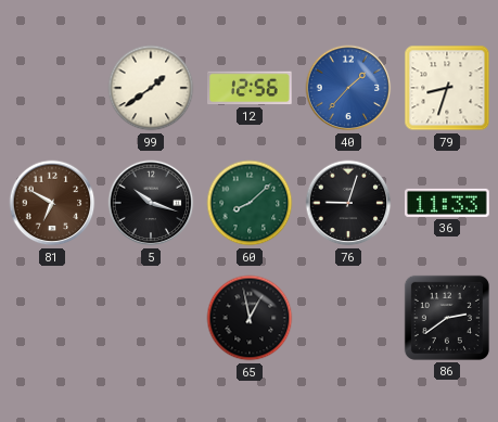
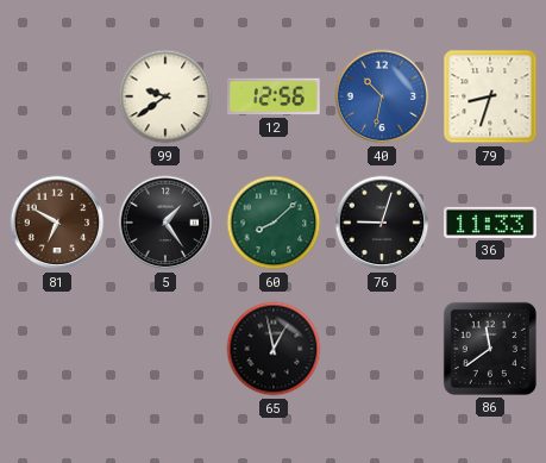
99: 1:39 -> 9:39 (165, 96)
40: 1:37 -> 10:32 (382, 96)
5: 10:18 -> 1:24 (165, 223)
86: 2:39 -> 11:39 (490, 349)
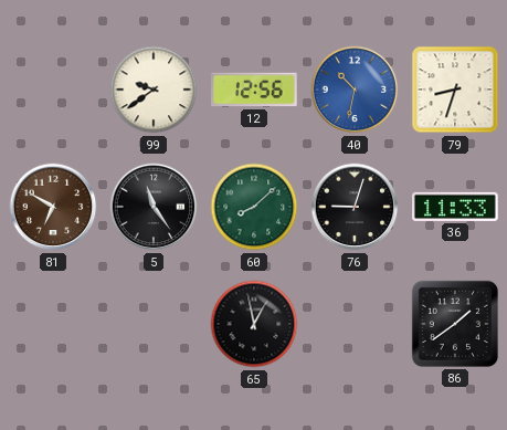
5: 1:24 -> 11:24 (154, 207)
86: 11:39 -> 1:39 (455, 324)
